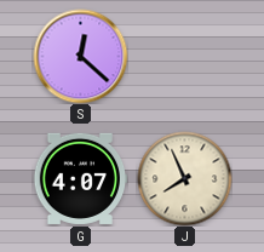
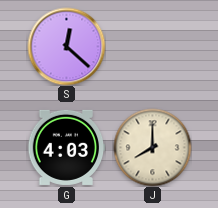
G: 4:07 -> 4:03 (66, 147)
J: 7:56 -> 8:00 (152, 147)
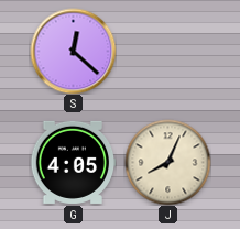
G: 4:03 -> 4:05 (73, 162)
J: 8:00 -> 8:04 (167, 162)
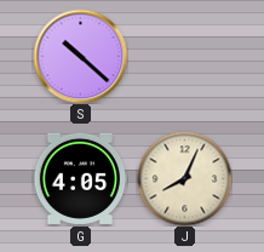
S: 12:22 -> 10:22 (80, 56)
